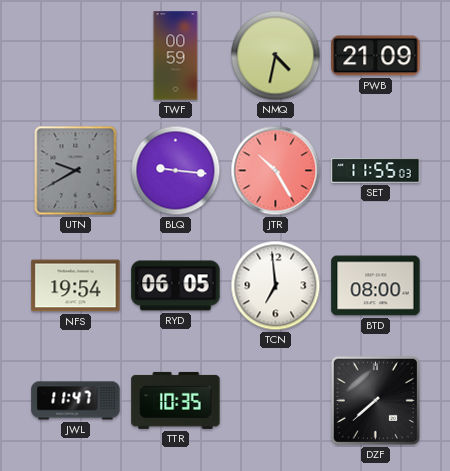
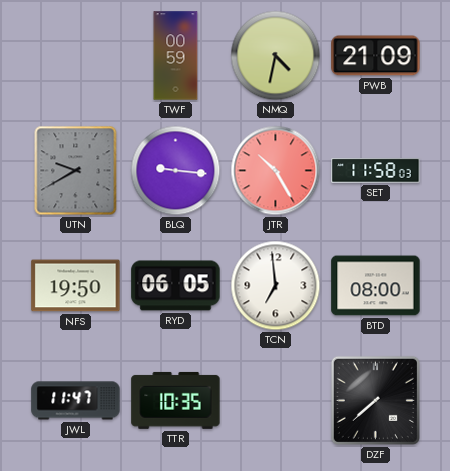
SET: 11:55 -> 11:58 (376, 171)
NFS: 19:54 -> 19:50 (76, 286)
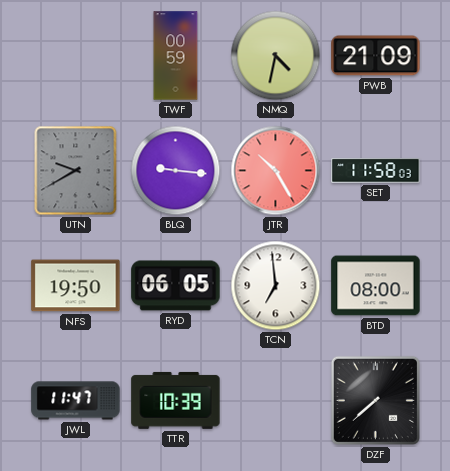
TTR: 10:35 -> 10:39 (176, 400)
